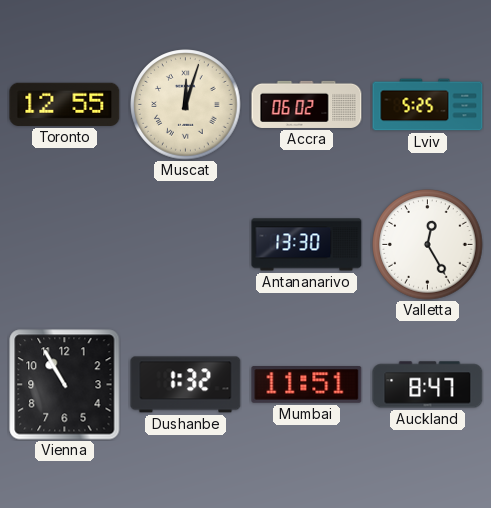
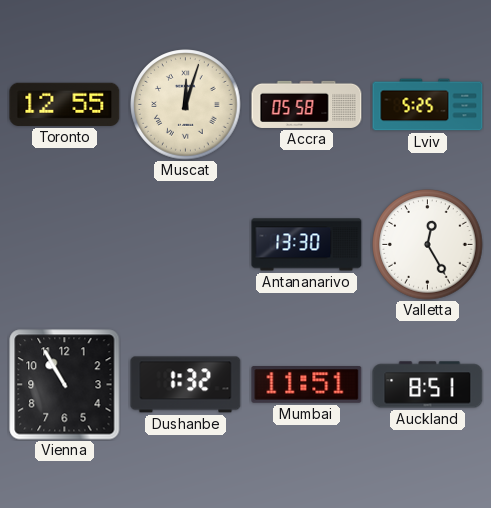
Accra: 06:02 -> 05:58 (307, 104)
Auckland: 8:47 -> 8:51 (428, 385)
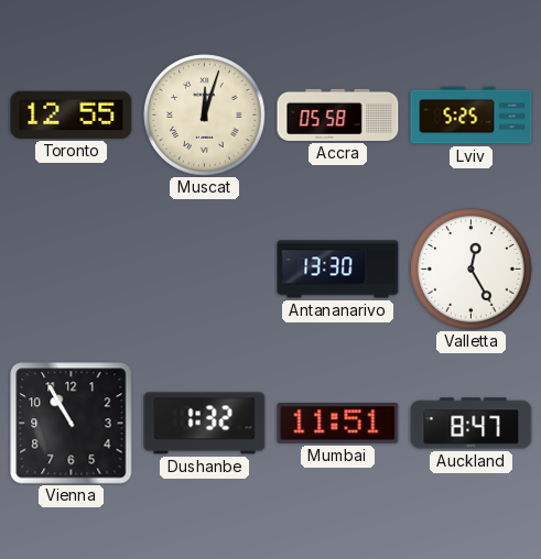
Auckland: 8:51 -> 8:47 (472, 424)
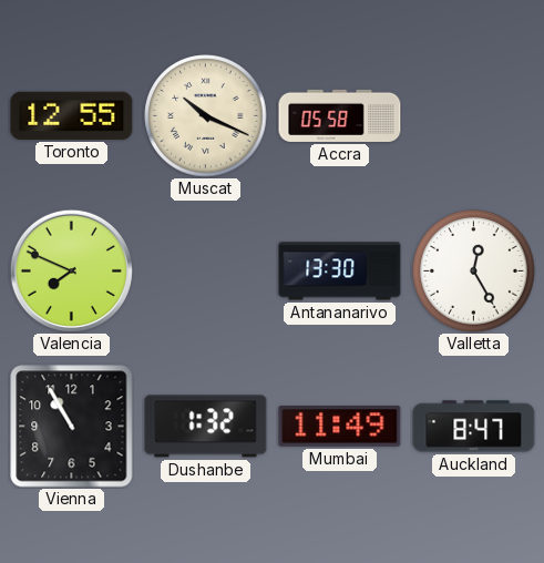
Muscat: 12:03 -> 10:19 (206, 116)
Lviv: 5:25 -> none (472, 116)
Valencia: none -> 7:49 (71, 270)
Mumbai: 11:51 -> 11:49 (340, 427)
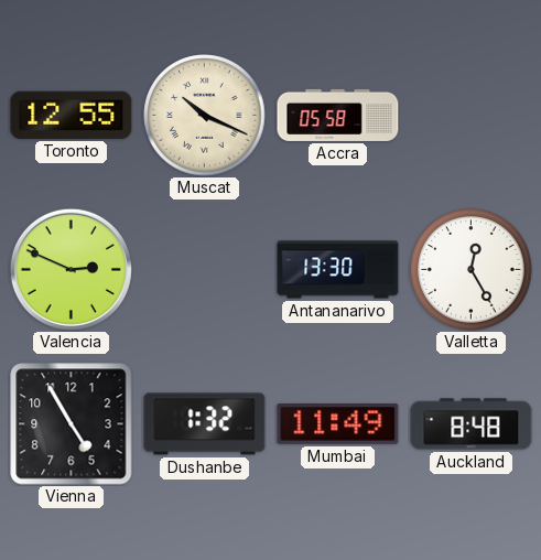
Valencia: 7:49 -> 2:49 (71, 269)
Vienna: 10:55 -> 4:55 (72, 424)
Auckland: 8:47 -> 8:48 (472, 424)
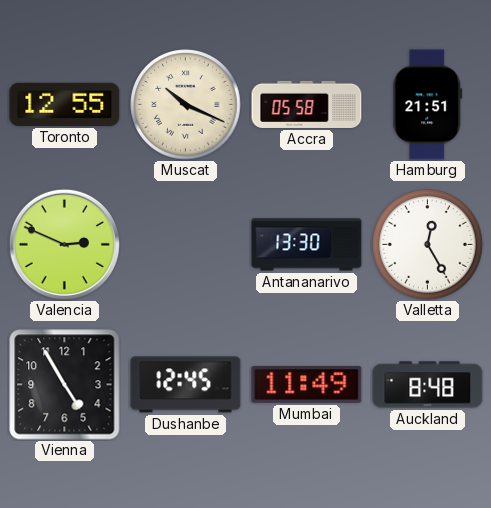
Hamburg: none -> 21:51 (428, 105)
Dushanbe: 1:32 -> 12:45 (186, 385)
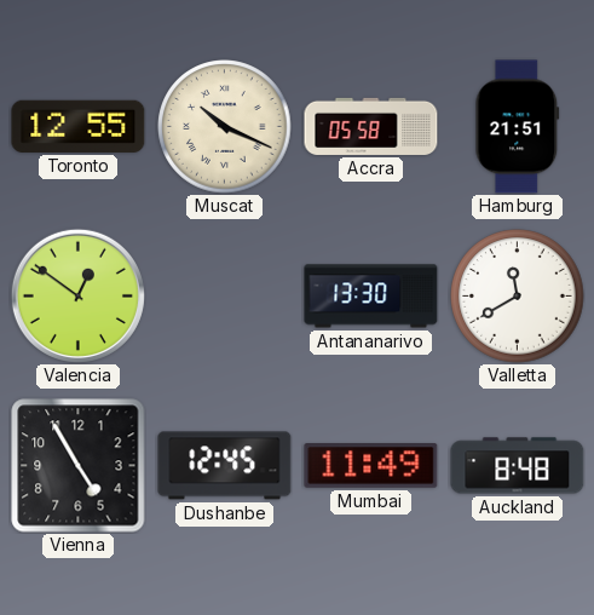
Valencia: 2:49 -> 12:51 (77, 295)
Valletta: 12:25 -> 11:40 (518, 297)
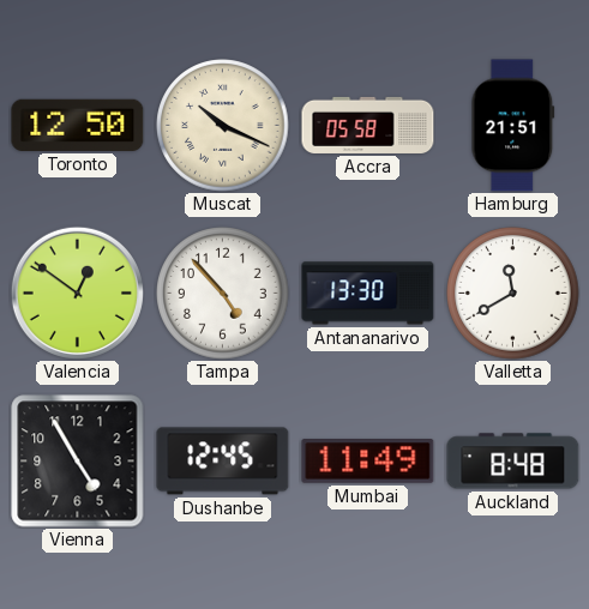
Toronto: 12:55 -> 12:50 (78, 125)
Tampa: none -> 4:53 (223, 294)
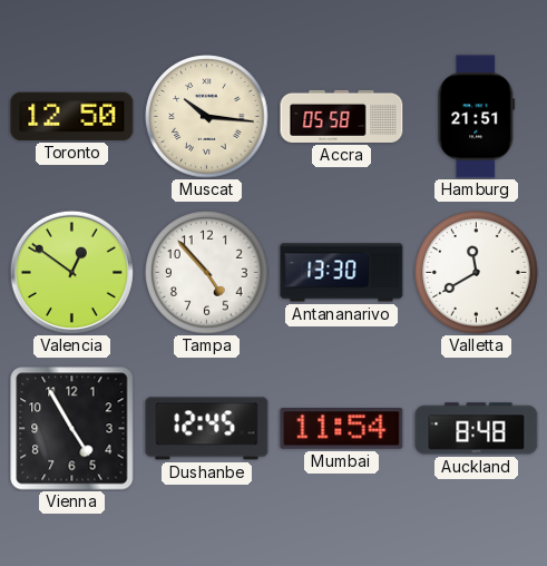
Muscat: 10:19 -> 10:16 (207, 117)
Mumbai: 11:49 -> 11:54 (342, 429)
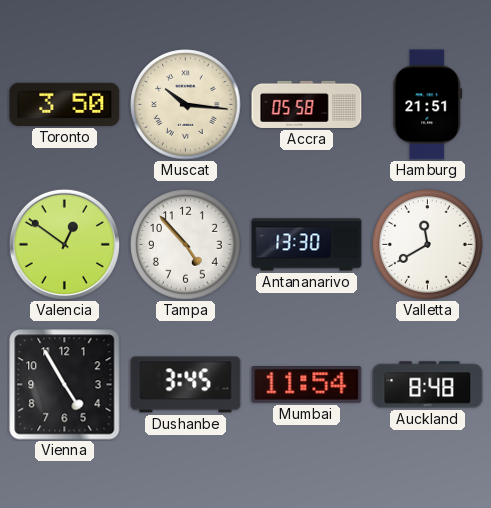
Toronto: 12:50 -> 3:50 (65, 104)
Dushanbe: 12:45 -> 3:45 (186, 385)
